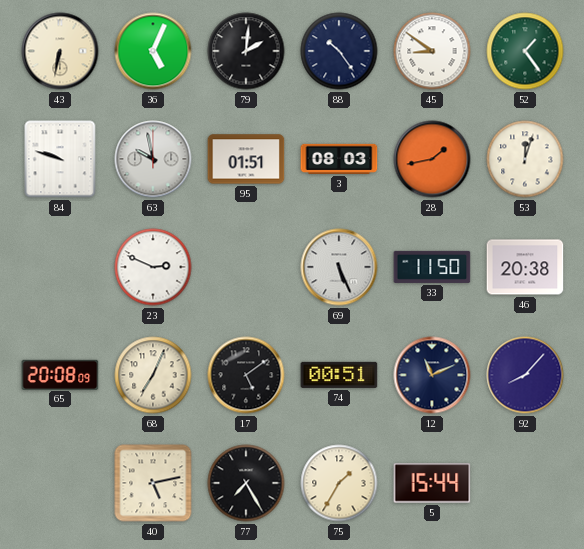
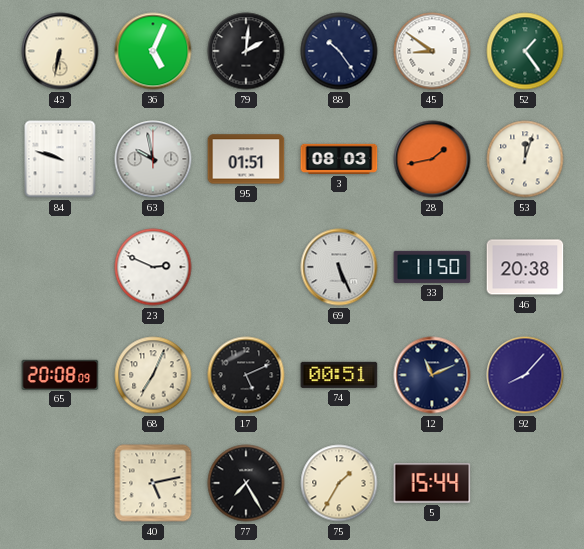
17: 5:09 -> 5:11 (246, 375)
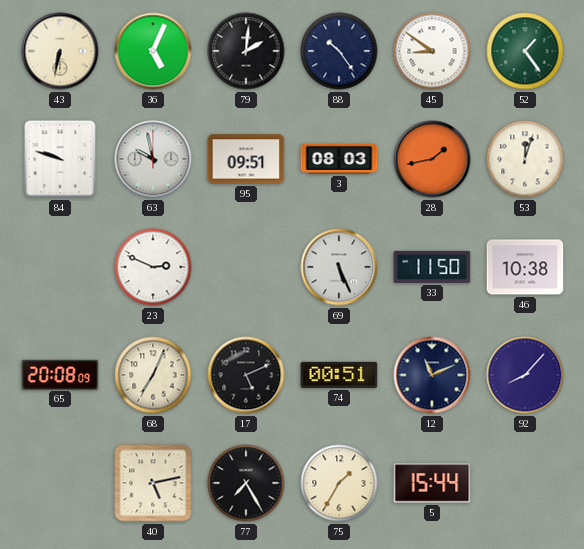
95: 01:51 -> 09:51 (246, 159)
46: 20:38 -> 10:38 (525, 267)
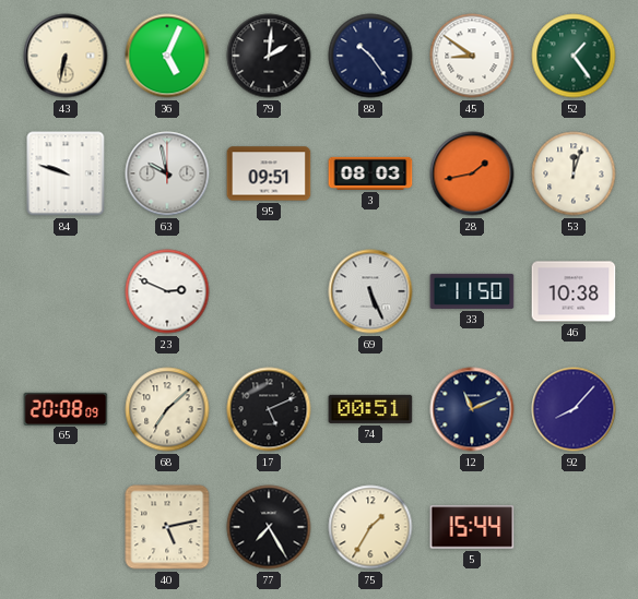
68: 7:04 -> 7:08 (167, 409)
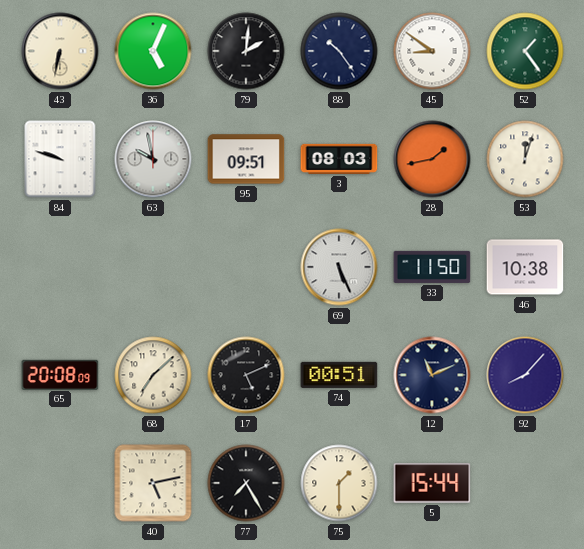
23: 2:49 -> none (167, 291)
75: 1:35 -> 1:30 (339, 483)
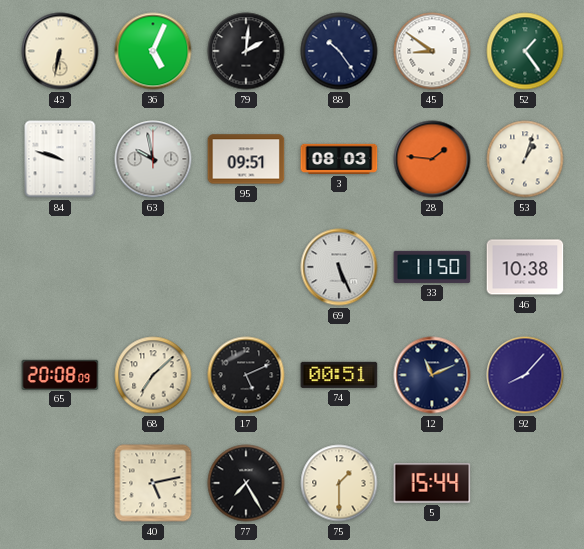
28: 1:43 -> 1:46 (432, 159)
53: 12:03 -> 1:03 (525, 159)
